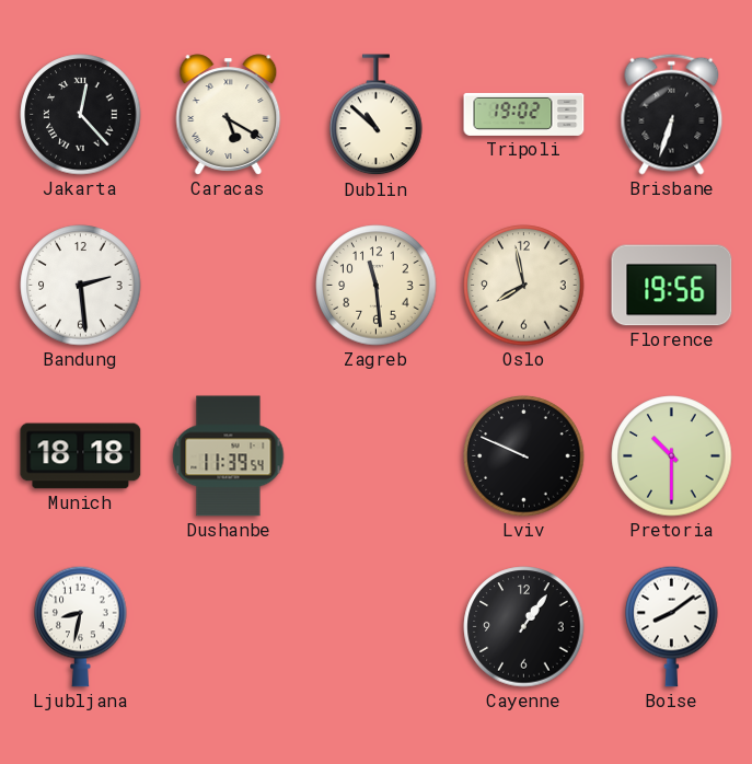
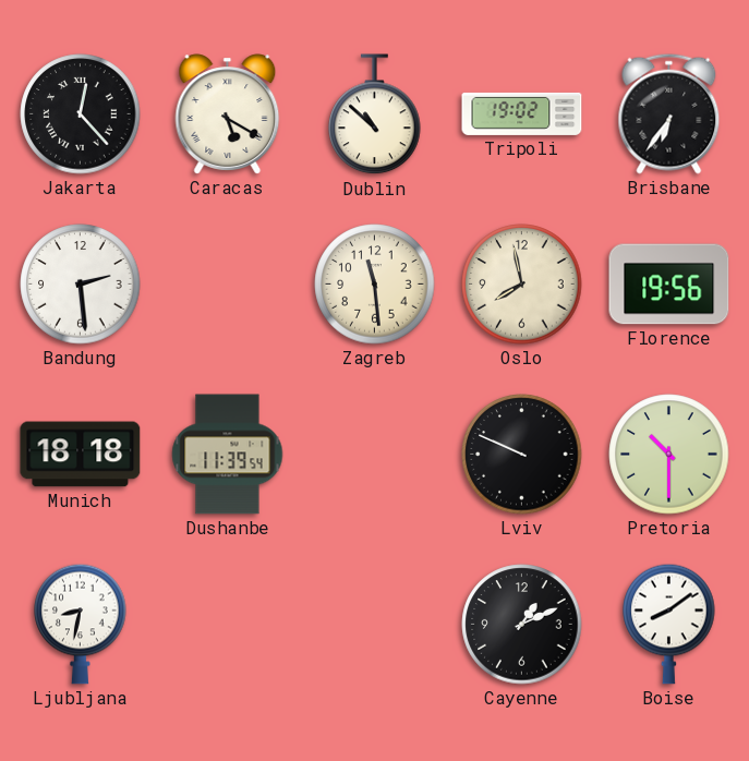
Brisbane: 6:33 -> 6:36 (669, 113)
Cayenne: 1:06 -> 1:11 (522, 625)
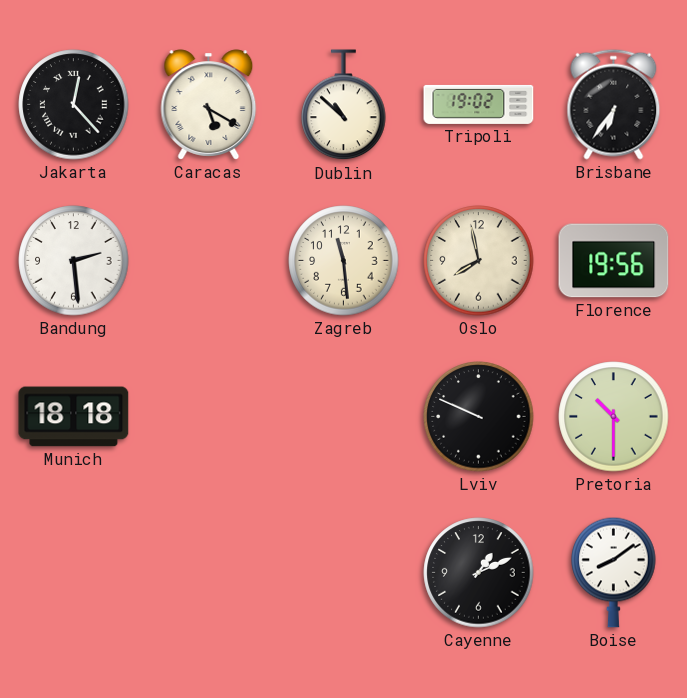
Dushanbe: 11:39 -> none (228, 455)
Ljubljana: 8:32 -> none (81, 624)
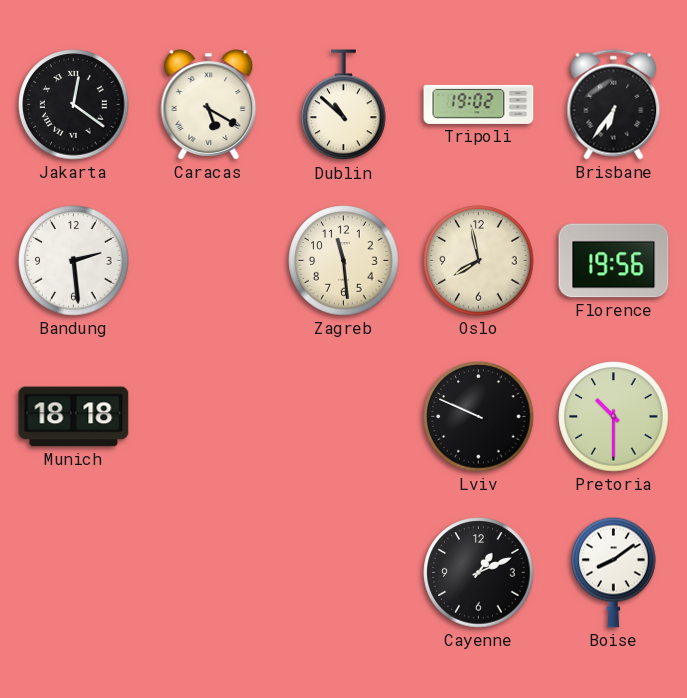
Jakarta: 12:23 -> 12:21 (74, 105)
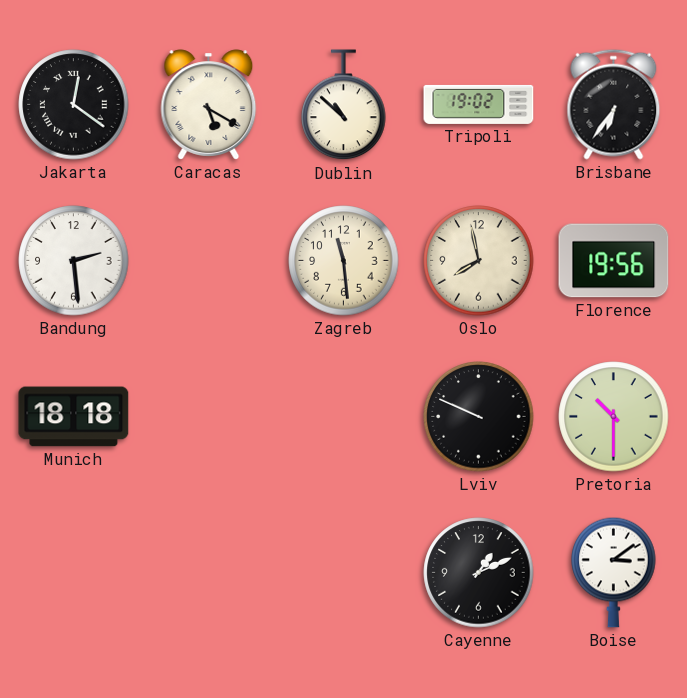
Boise: 8:09 -> 3:09 (614, 572)
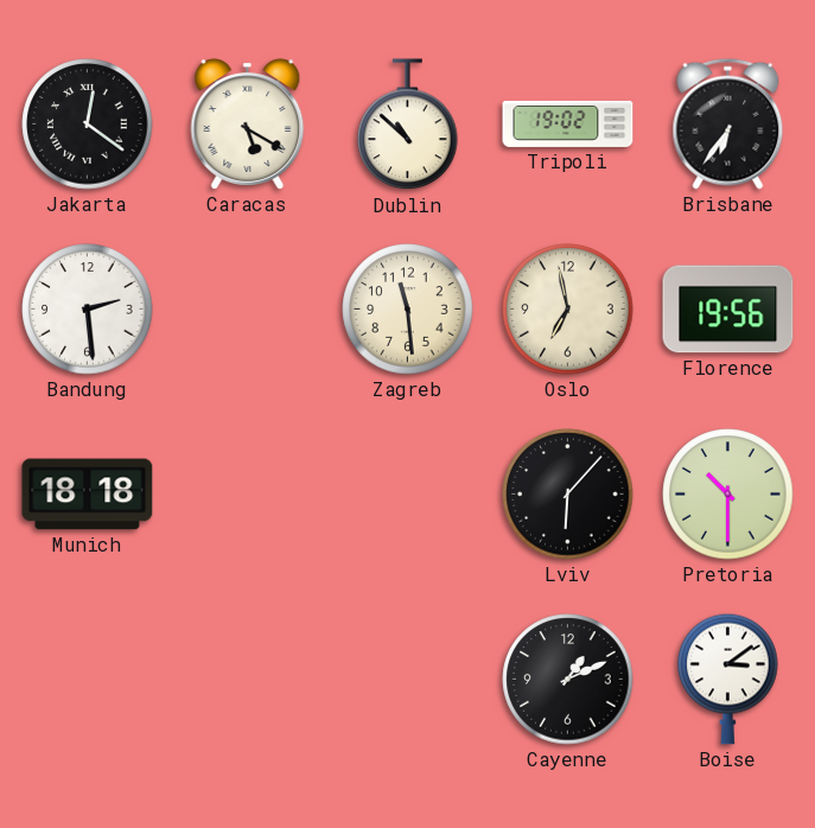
Oslo: 7:58 -> 6:58 (568, 310)
Lviv: 9:49 -> 6:07 (568, 495)
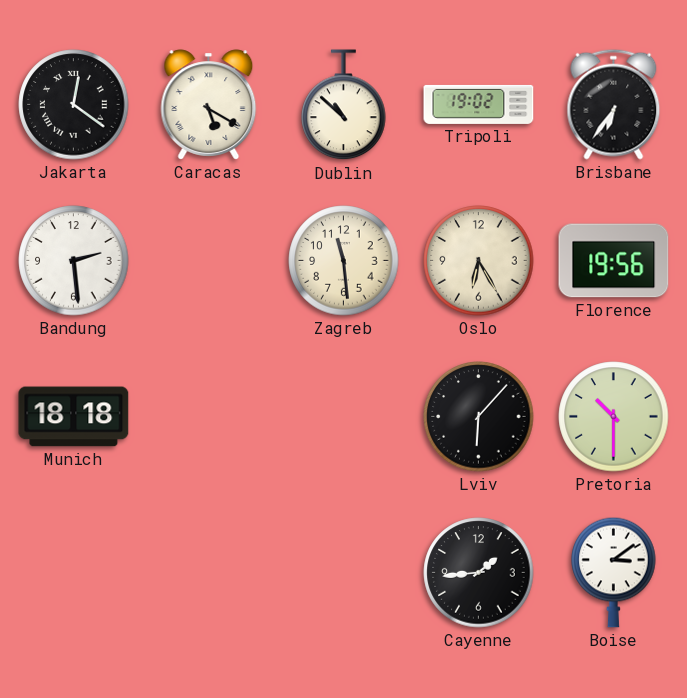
Oslo: 6:58 -> 6:25 (479, 261)
Cayenne: 1:11 -> 1:44 (479, 573)
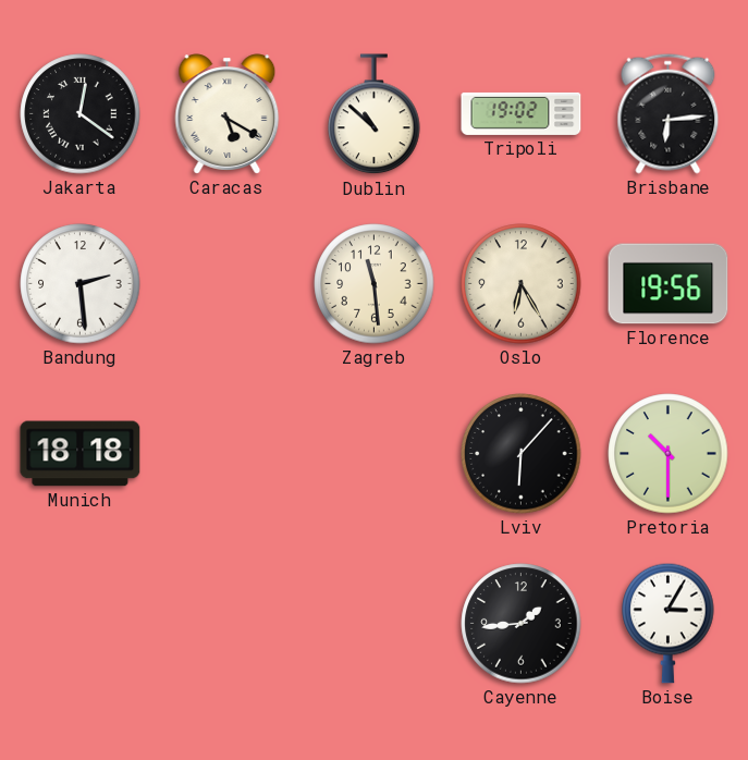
Brisbane: 6:36 -> 6:14 (669, 113)
Boise: 3:09 -> 3:05 (669, 623)
